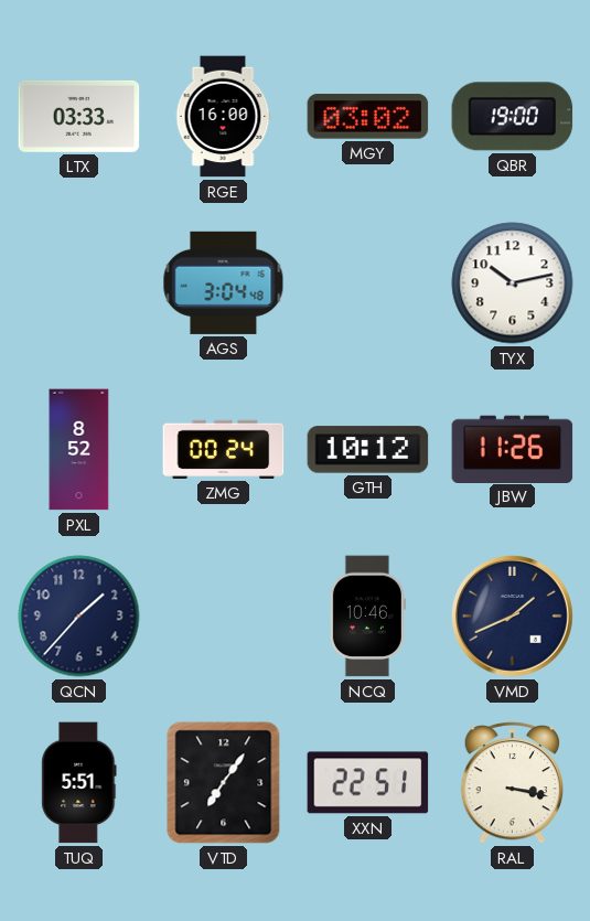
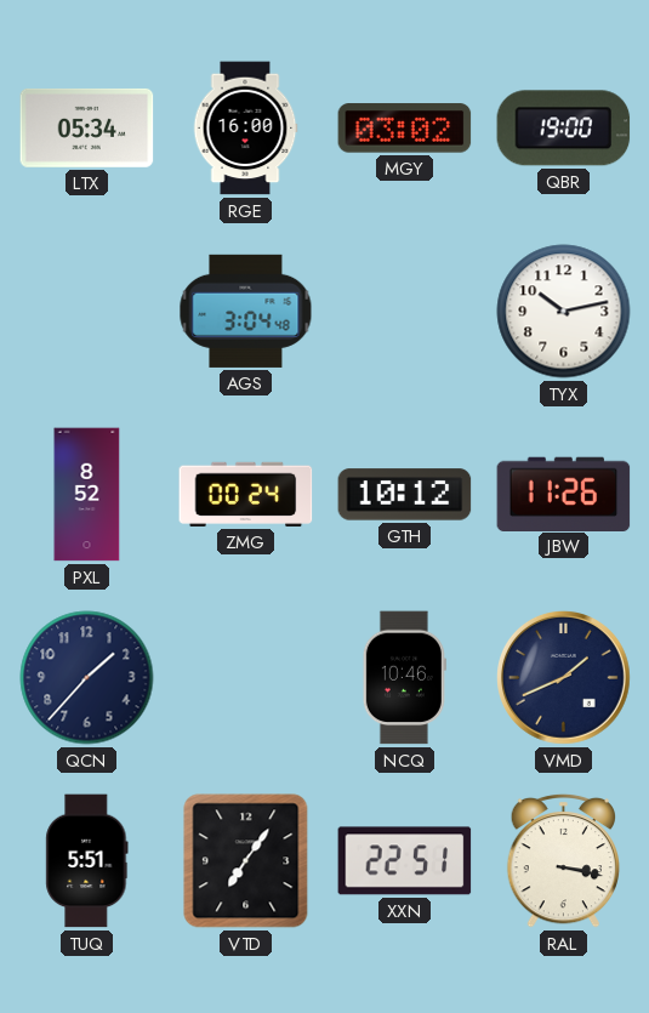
LTX: 03:33 -> 05:34 (87, 127)
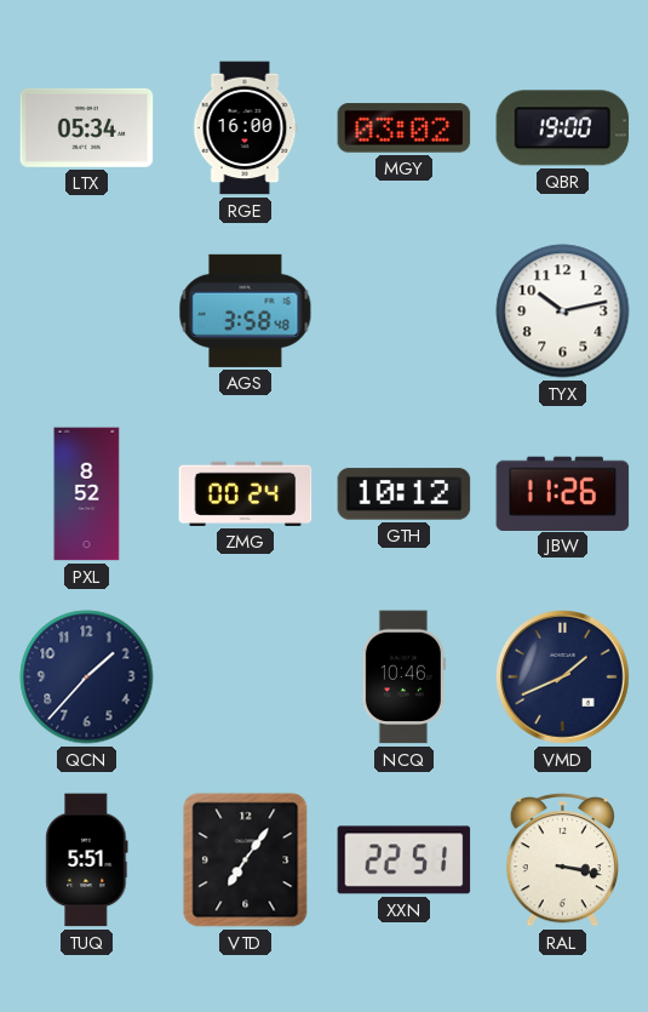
AGS: 3:04 -> 3:58 (246, 310)
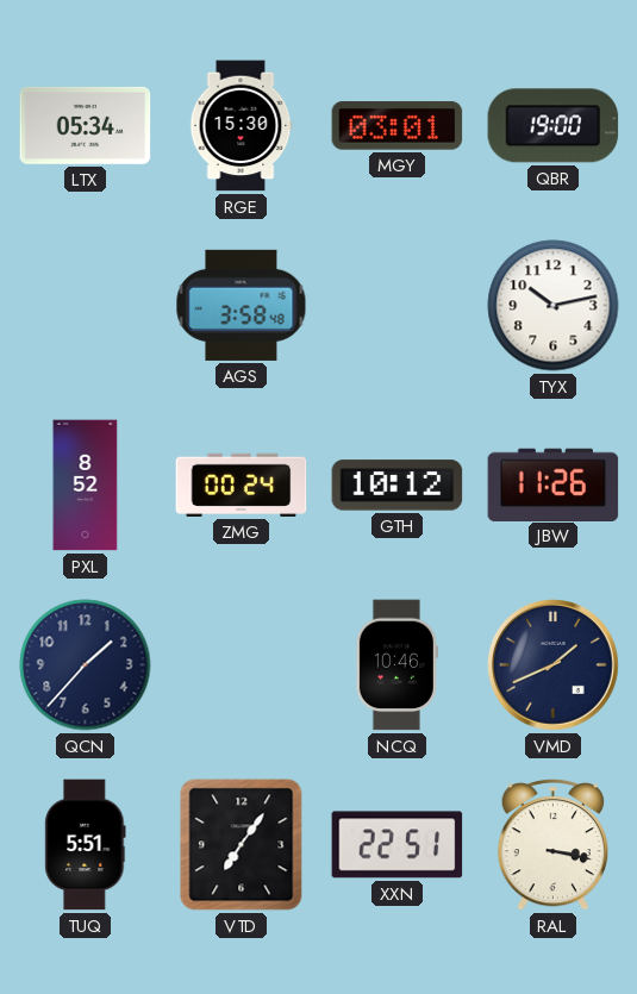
RGE: 16:00 -> 15:30 (241, 126)
MGY: 03:02 -> 03:01 (398, 126)
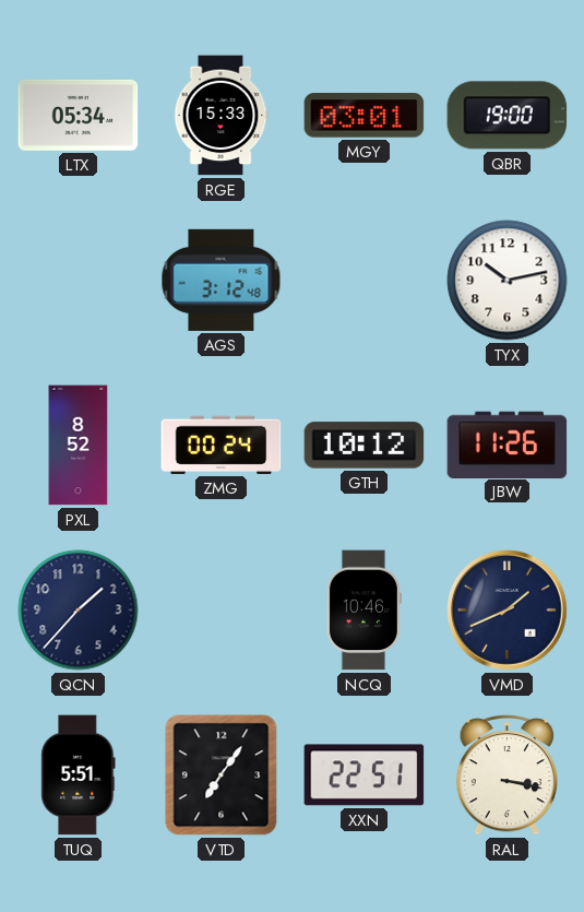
RGE: 15:30 -> 15:33 (221, 116)
AGS: 3:58 -> 3:12 (222, 280)
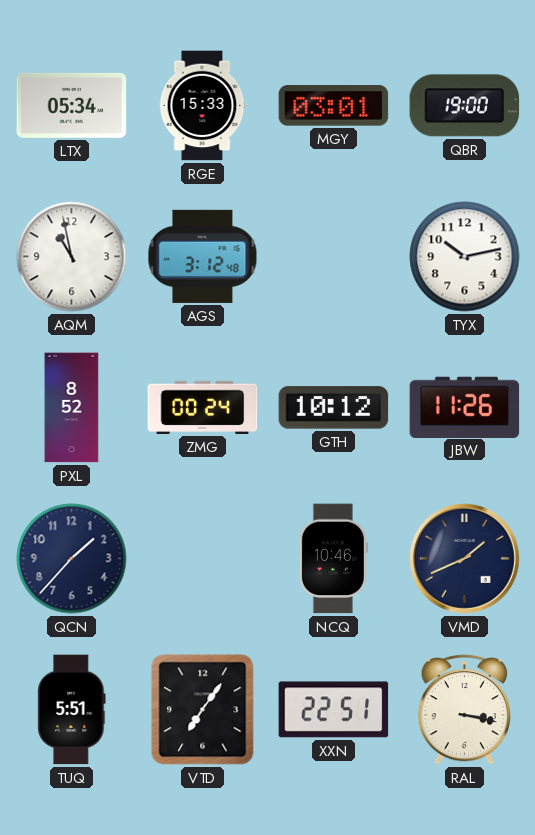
AQM: none -> 10:58 (72, 257)
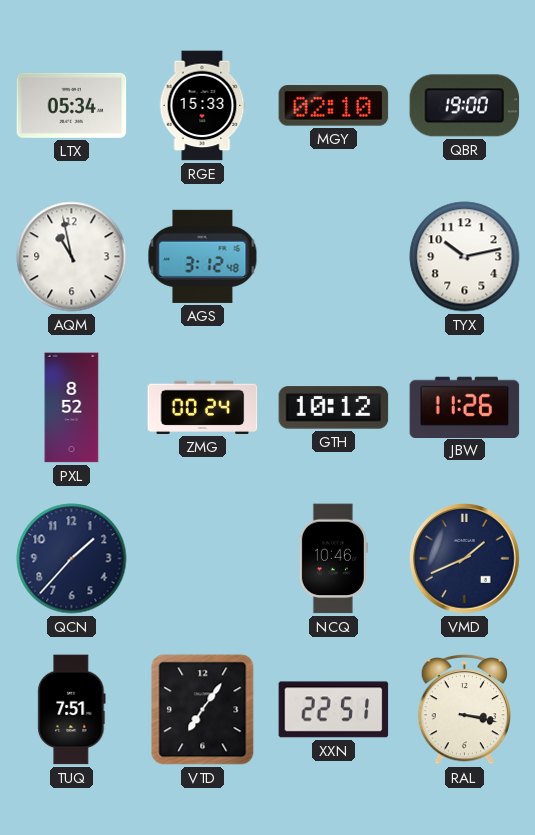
MGY: 03:01 -> 02:10 (334, 106)
TUQ: 5:51 -> 7:51 (72, 710)
